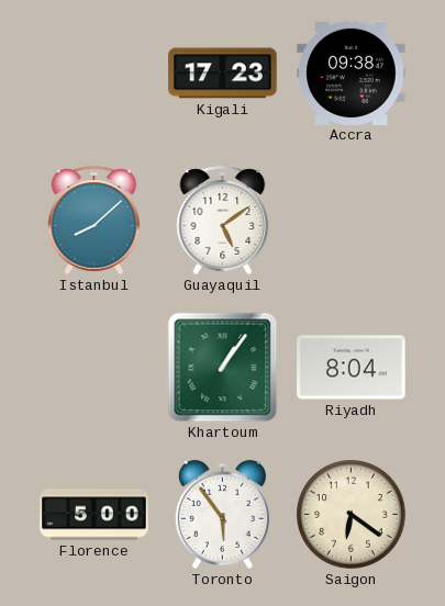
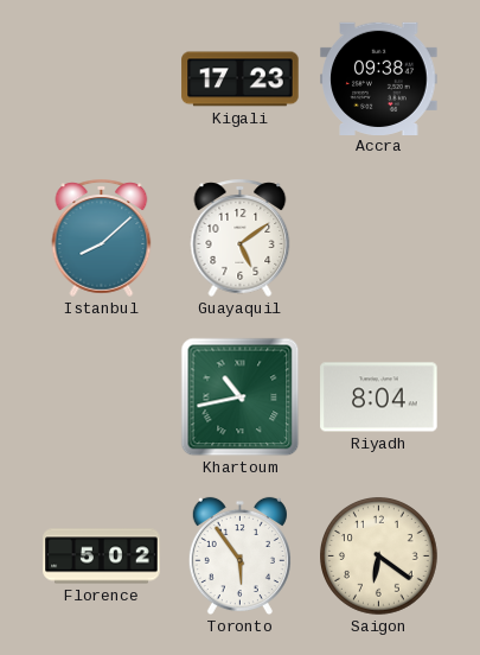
Khartoum: 1:06 -> 10:43 (241, 398)
Florence: 5:00 -> 5:02 (102, 557)
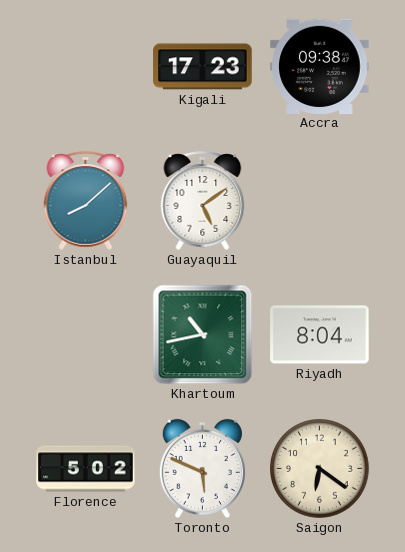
Toronto: 5:54 -> 5:49 (202, 469)
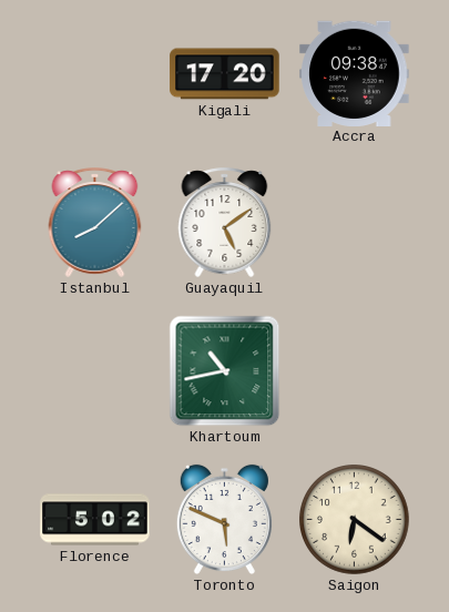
Kigali: 17:23 -> 17:20 (225, 74)
Riyadh: 8:04 -> none (320, 335)
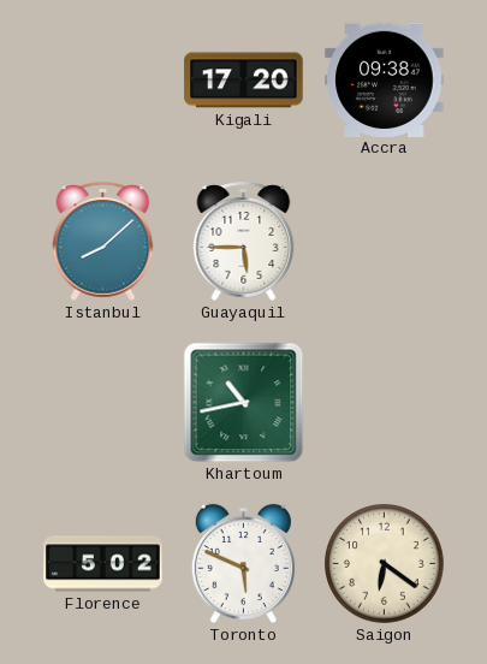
Guayaquil: 5:09 -> 5:45 (244, 241)
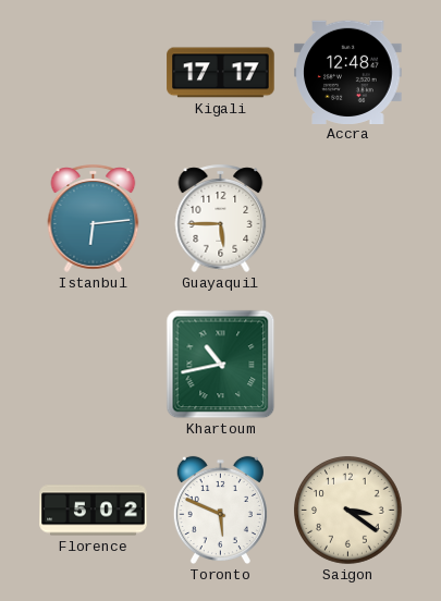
Kigali: 17:20 -> 17:17 (221, 73)
Accra: 09:38 -> 12:48 (348, 72)
Istanbul: 8:08 -> 6:14 (94, 218)
Saigon: 6:21 -> 3:21 (348, 511)
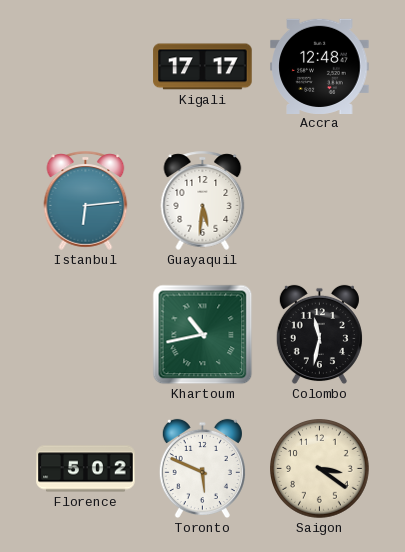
Guayaquil: 5:45 -> 5:31 (203, 200)
Colombo: none -> 11:32 (319, 335)
